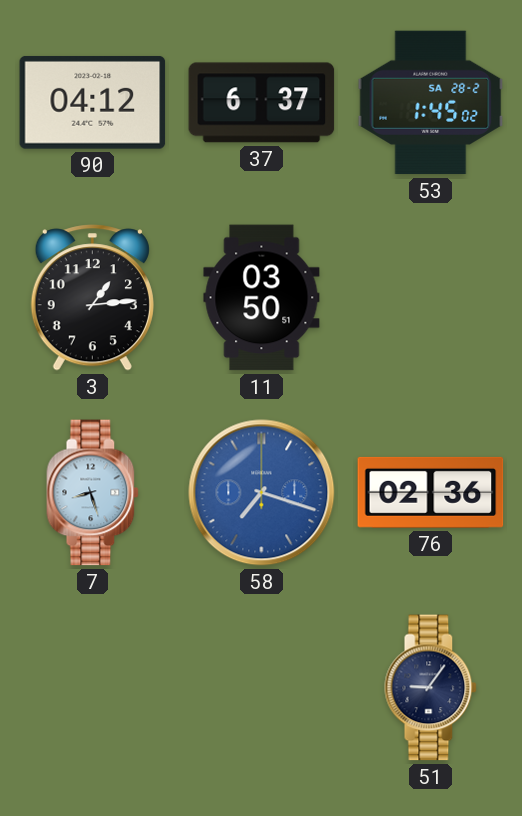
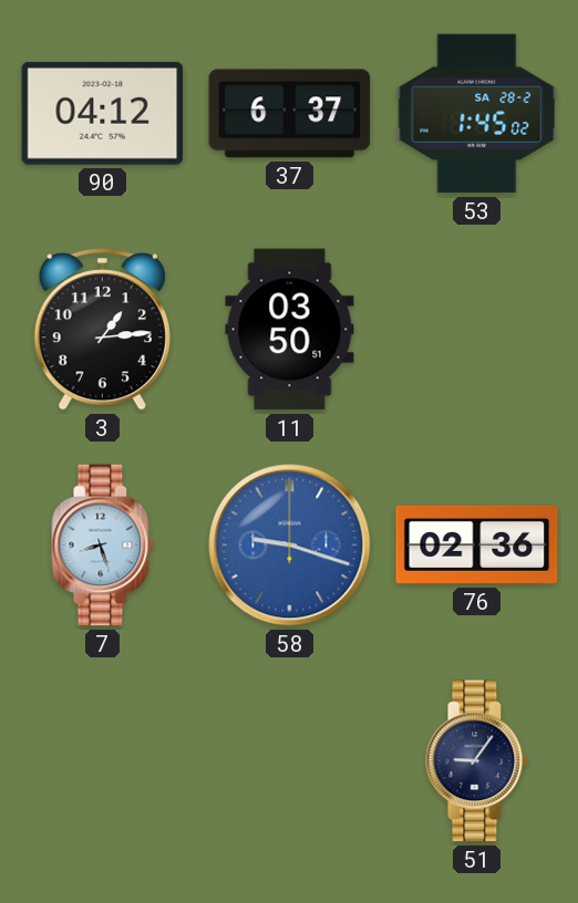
58: 7:18 -> 9:18 (290, 546)
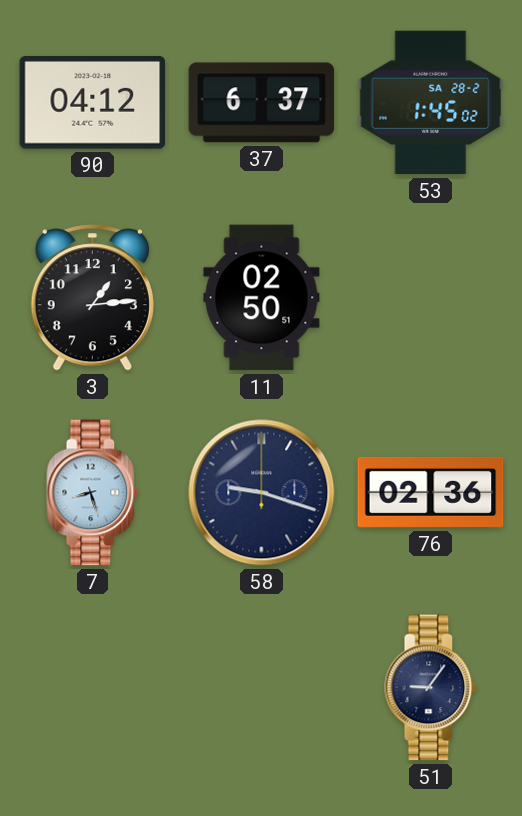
11: 03:50 -> 02:50 (262, 298)
58 dial: blue -> navy (262, 493)
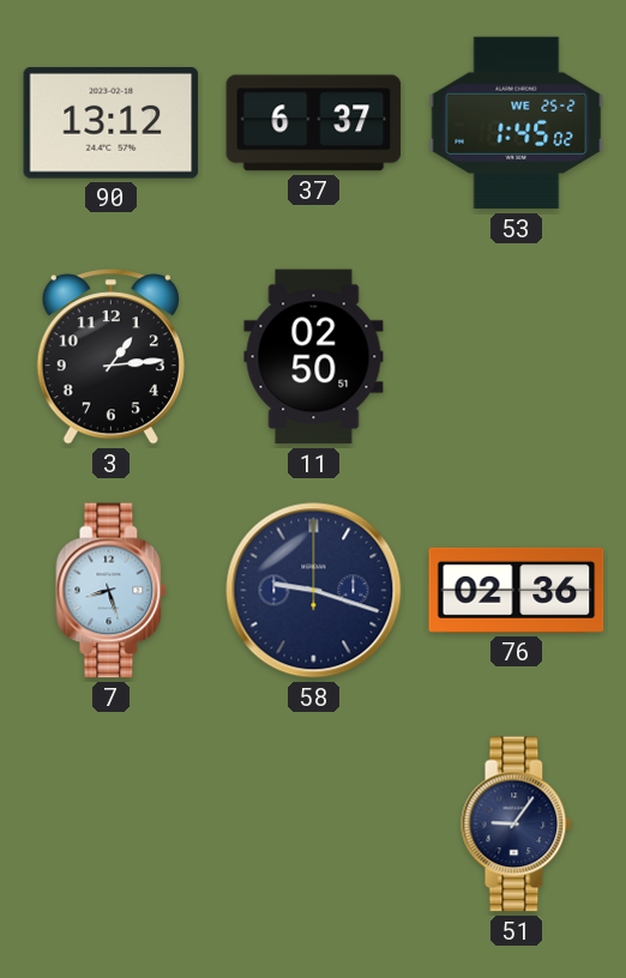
90: 04:12 -> 13:12 (112, 122)
53 date: SA 28-2 -> WE 25-2 (517, 123)
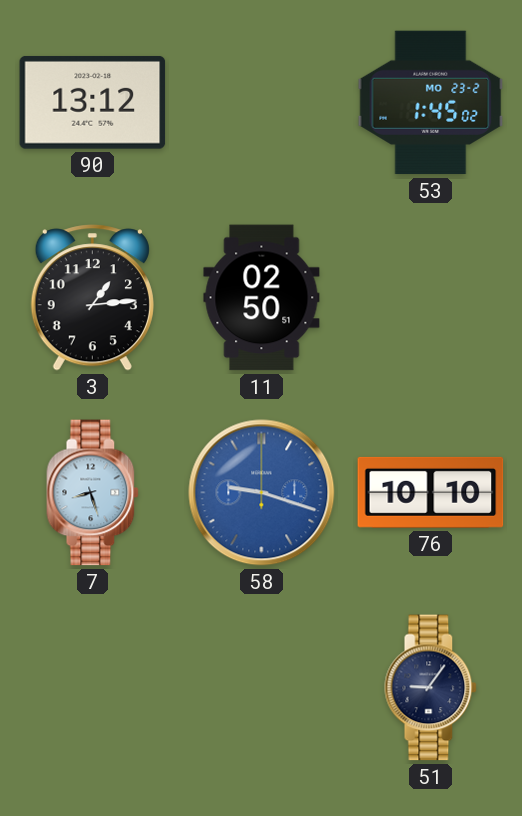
37: 6:37 -> none (314, 123)
53 date: WE 25-2 -> MO 23-2 (431, 103)
58 dial: navy -> blue (262, 493)
76: 02:36 -> 10:10 (431, 492)
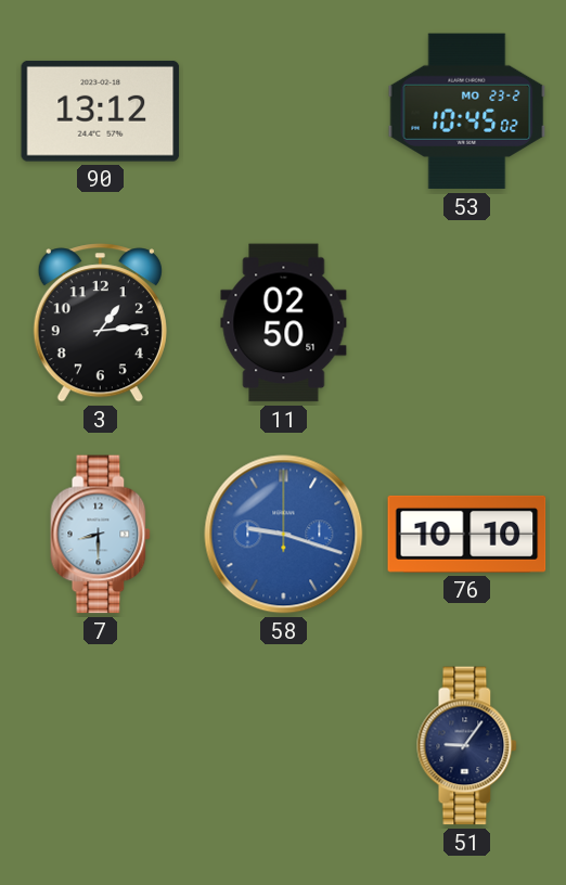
53: 1:45 -> 10:45 (467, 112)
7: 8:27 -> 8:30 (101, 535)
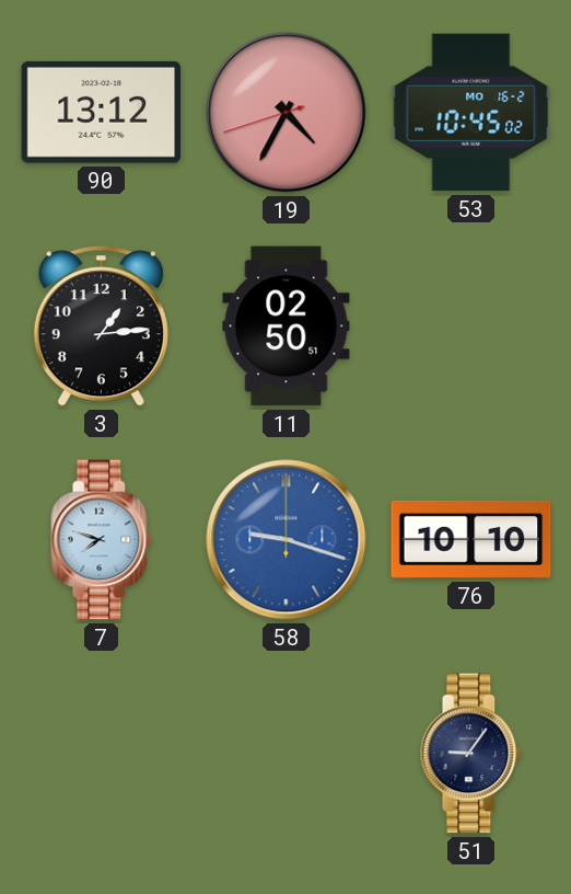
19: none -> 4:34 (287, 113)
53 date: MO 23-2 -> MO 16-2 (471, 113)
7: 8:30 -> 7:48 (102, 540)
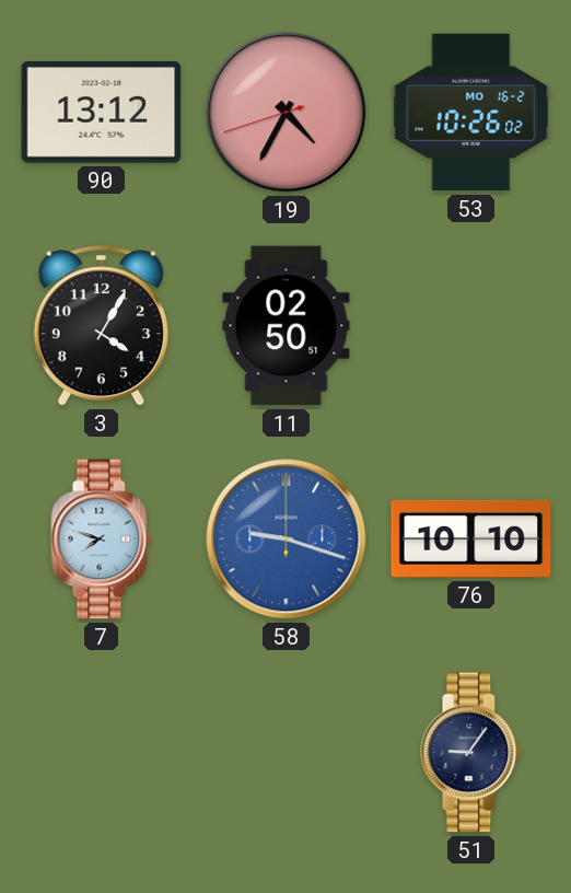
53: 10:45 -> 10:26 (471, 113)
3: 1:14 -> 4:05 (101, 326)
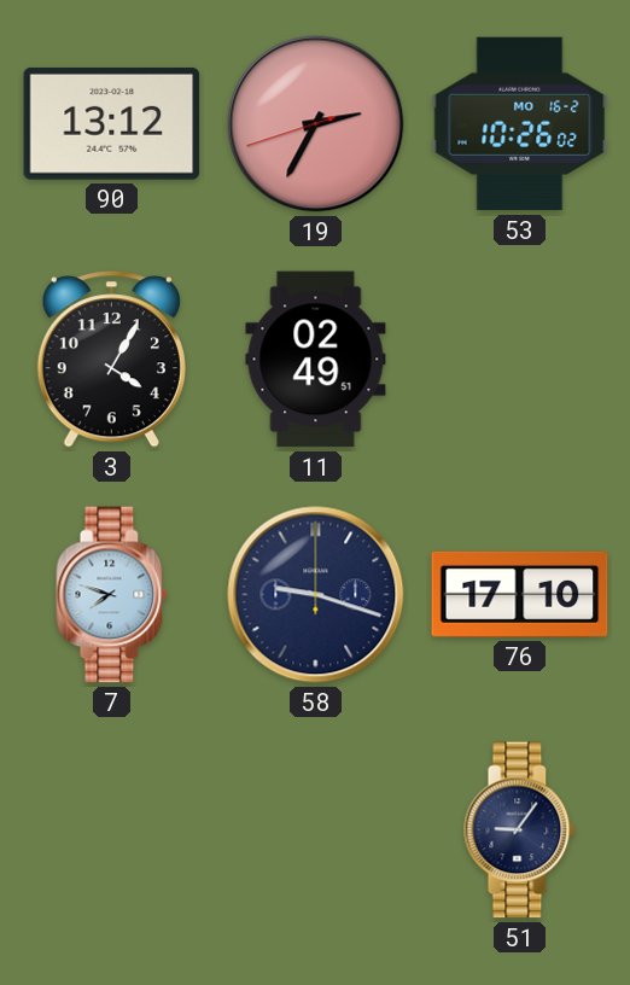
19: 4:34 -> 2:34 (316, 124)
11: 02:50 -> 02:49 (316, 360)
58 dial: blue -> navy (316, 595)
76: 10:10 -> 17:10 (520, 594)
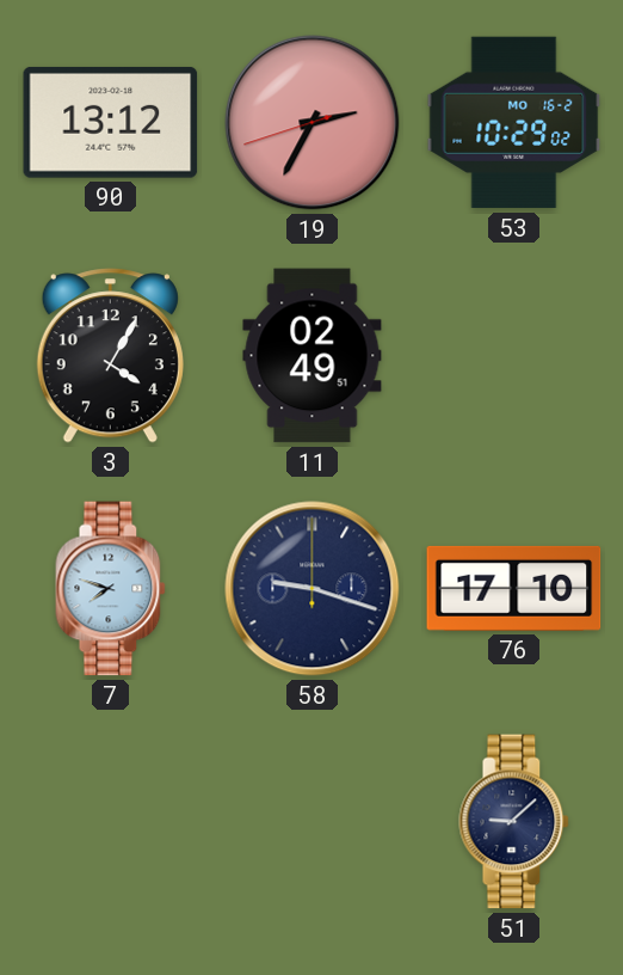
53: 10:26 -> 10:29 (514, 123)
51: 9:06 -> 9:08 (514, 822)
